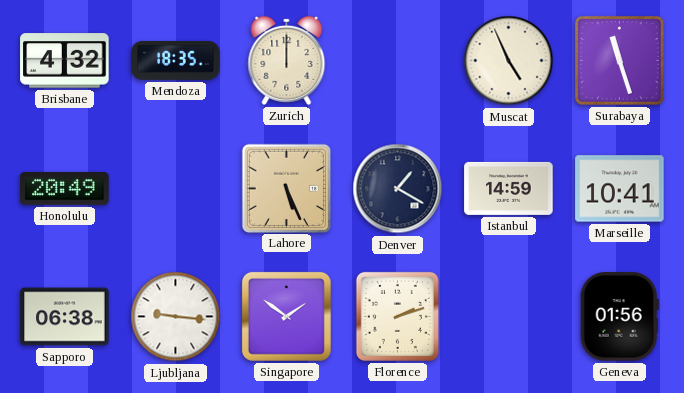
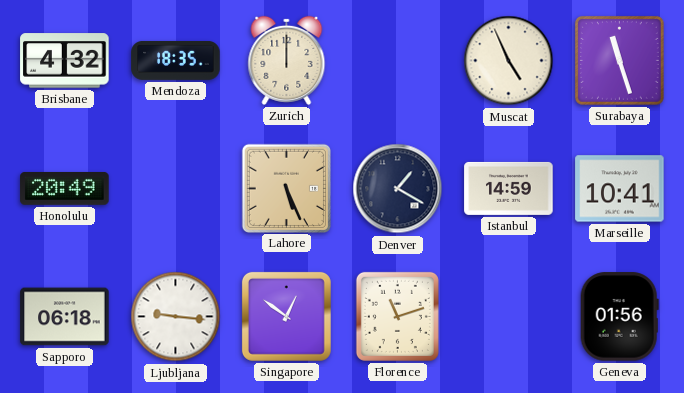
Sapporo: 06:38 -> 06:18 (65, 317)
Singapore: 1:51 -> 12:51 (286, 316)
Florence: 2:12 -> 11:12 (397, 316)
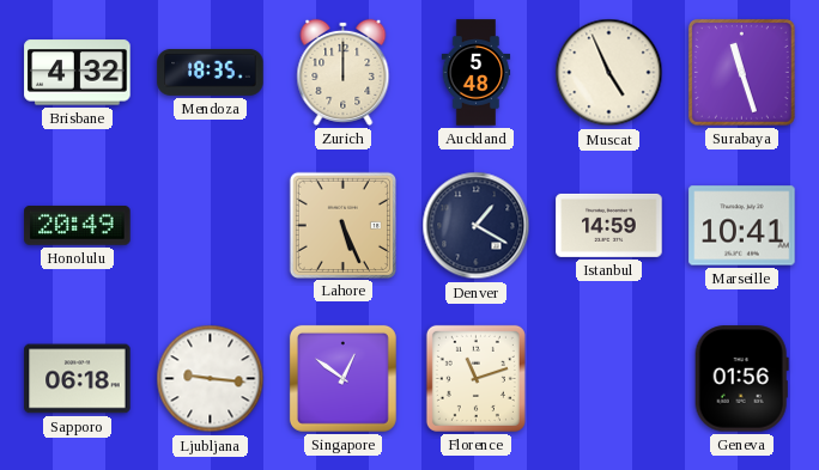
Auckland: none -> 5:48 (477, 73)
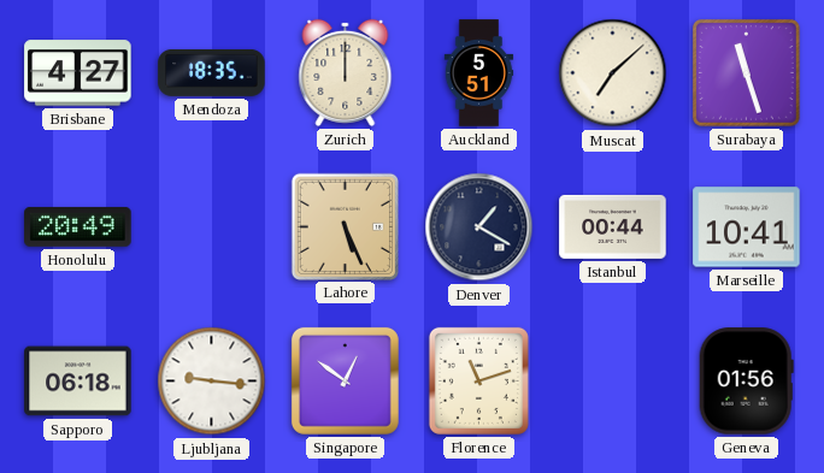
Brisbane: 4:32 -> 4:27 (78, 73)
Auckland: 5:48 -> 5:51 (479, 73)
Muscat: 4:56 -> 7:08 (613, 73)
Istanbul: 14:59 -> 00:44 (613, 226)
